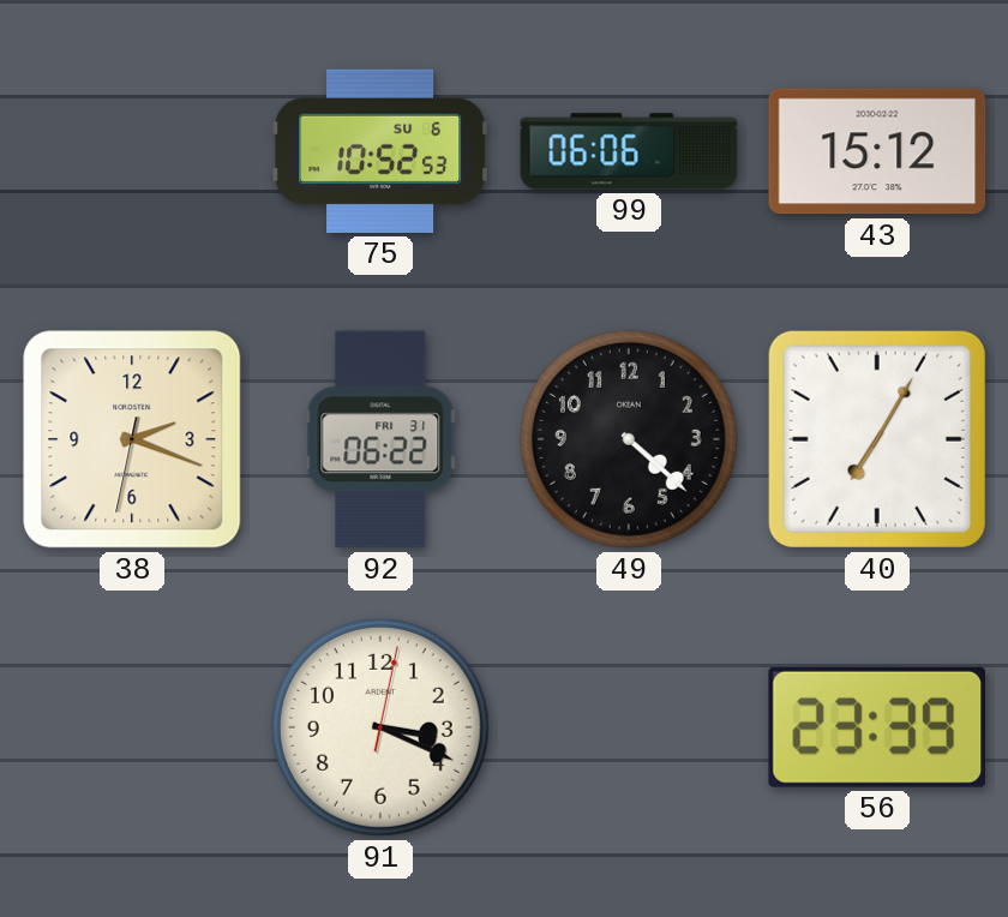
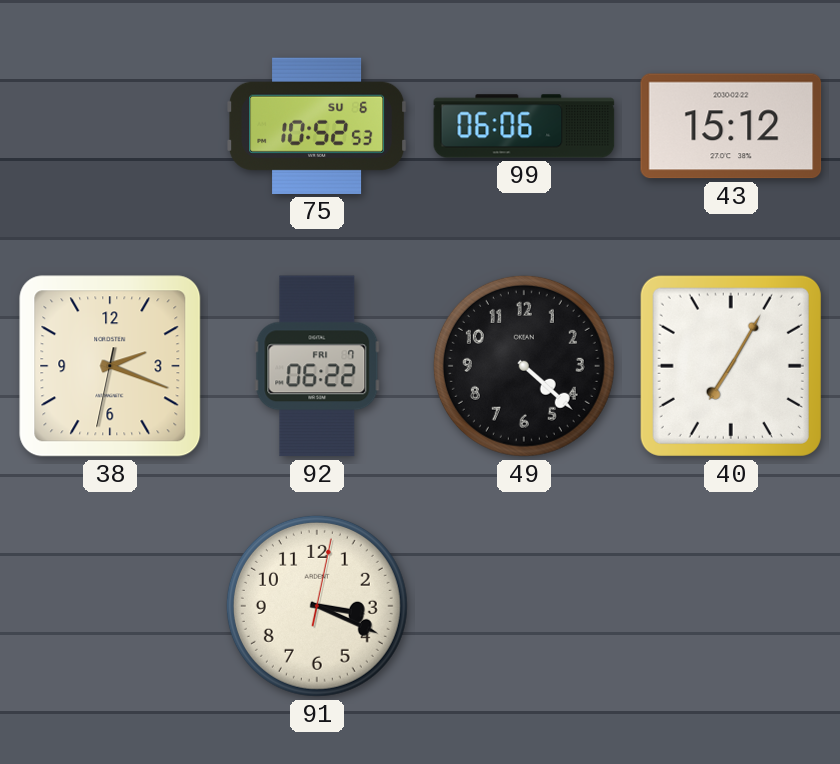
92 date: FRI 31 -> FRI 7 (317, 366)
56: 23:39 -> none (876, 727)
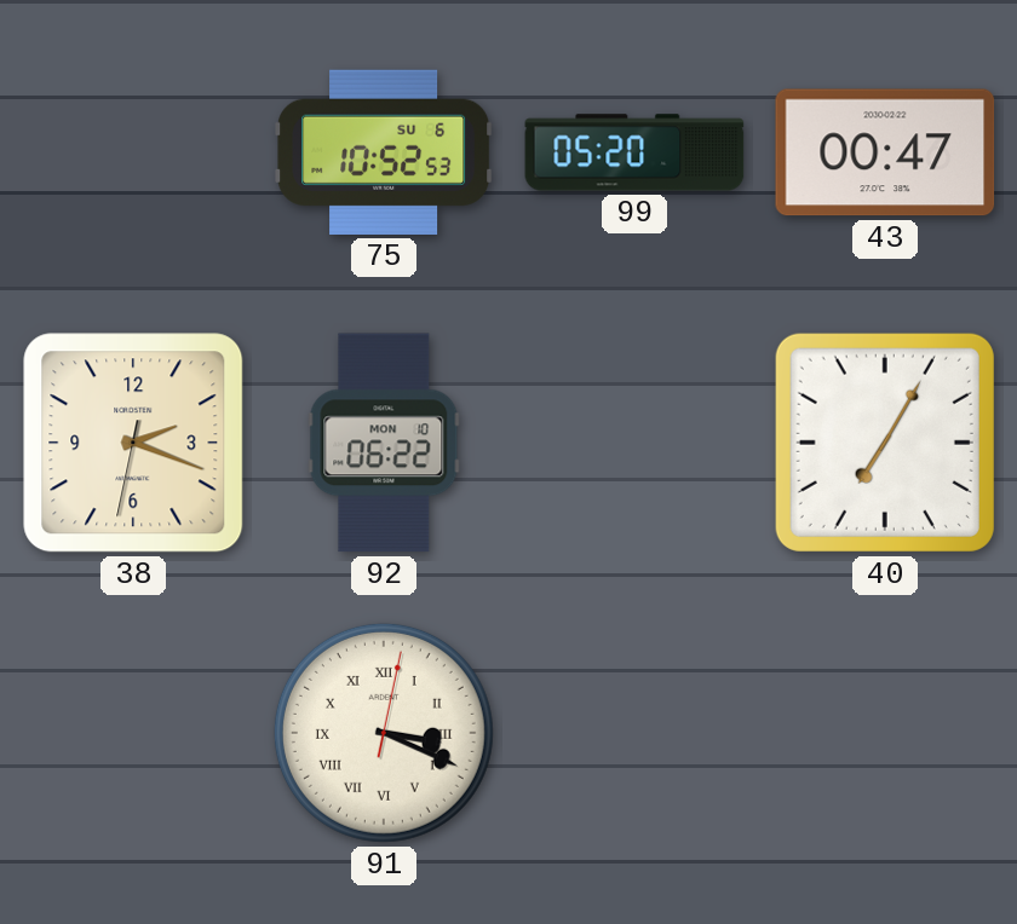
99: 06:06 -> 05:20 (634, 152)
43: 15:12 -> 00:47 (885, 152)
92 date: FRI 7 -> MON 10 (384, 443)
49: 4:22 -> none (524, 366)
91 numerals: Arabic -> Roman (384, 733)
